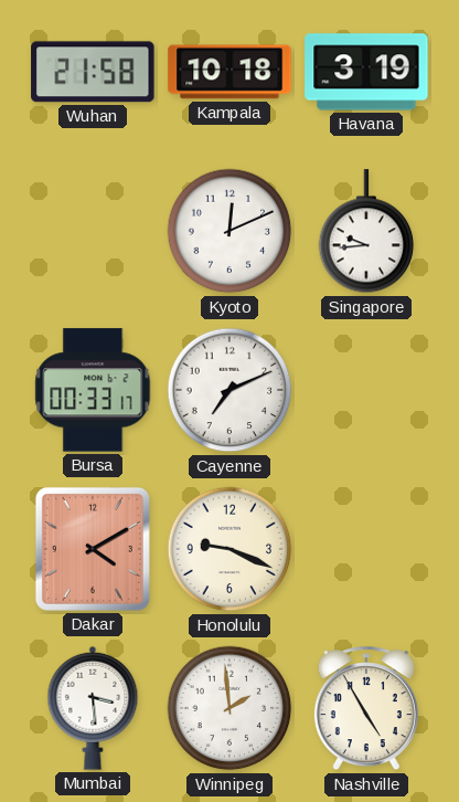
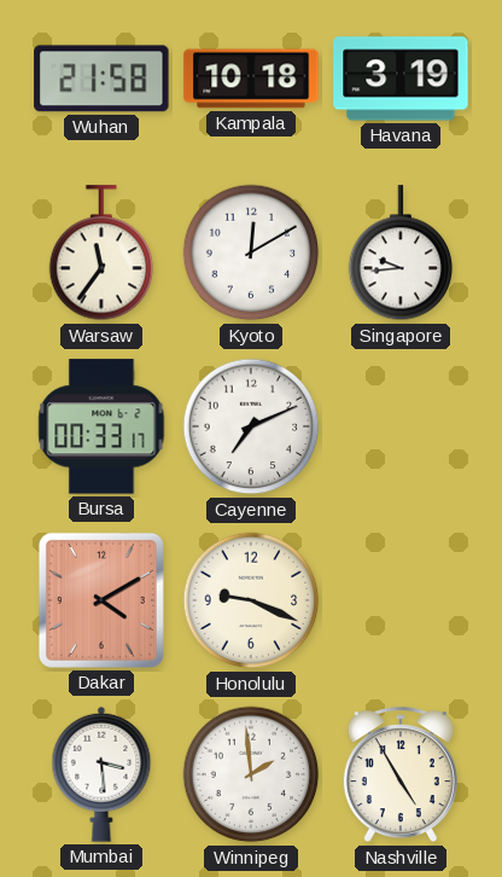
Warsaw: none -> 11:36 (101, 254)
Kyoto: 12:11 -> 12:10 (251, 252)
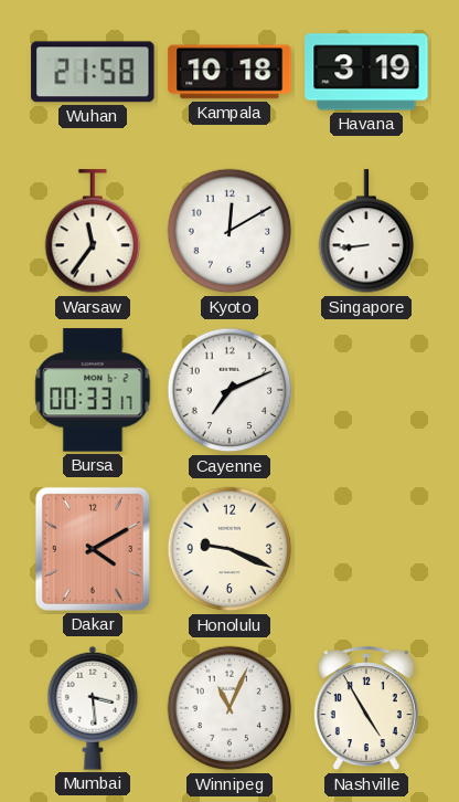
Singapore: 9:44 -> 8:44 (366, 232)
Winnipeg: 1:59 -> 11:04 (229, 708)
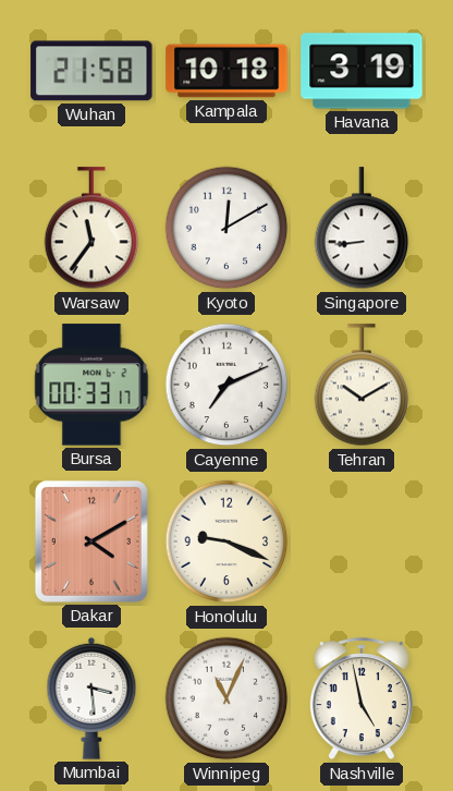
Tehran: none -> 10:10 (362, 386)
Nashville: 4:55 -> 4:58 (362, 699)
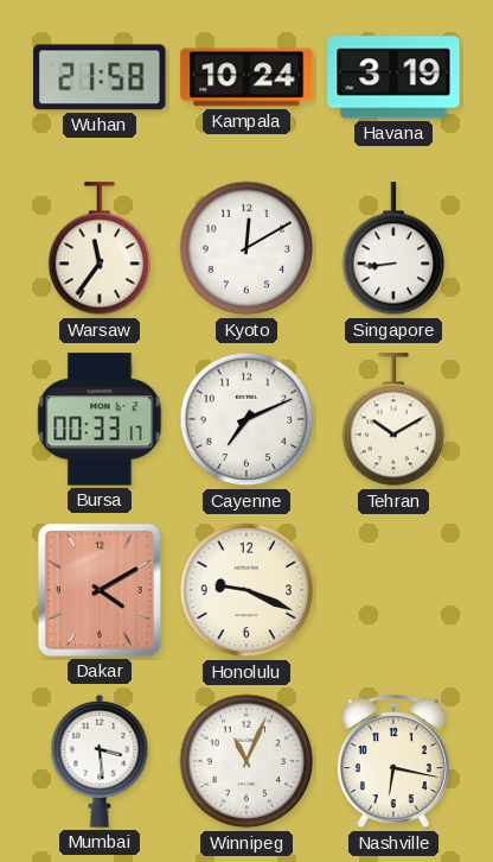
Kampala: 10:18 -> 10:24 (246, 77)
Nashville: 4:58 -> 6:17 (393, 762)
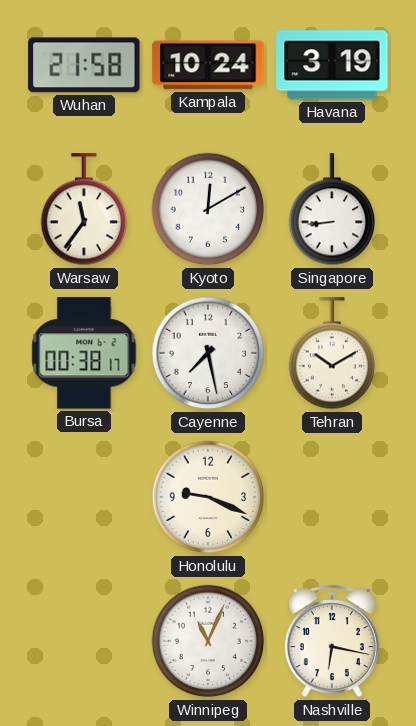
Bursa: 00:33 -> 00:38 (84, 353)
Cayenne: 7:11 -> 7:28 (208, 353)
Dakar: 4:10 -> none (100, 590)
Mumbai: 3:29 -> none (100, 761)
